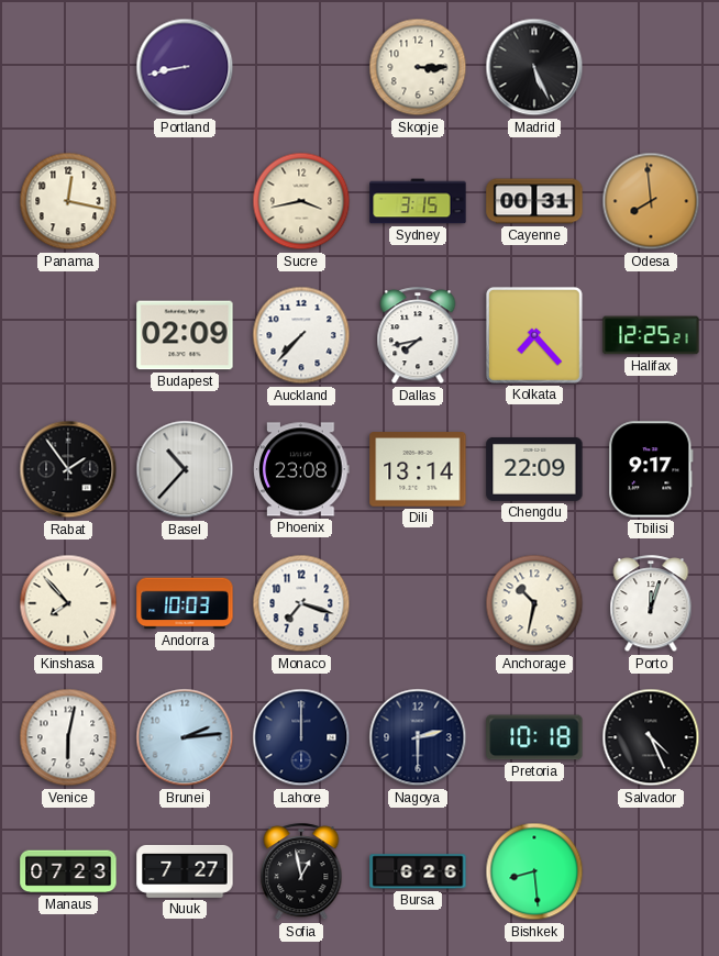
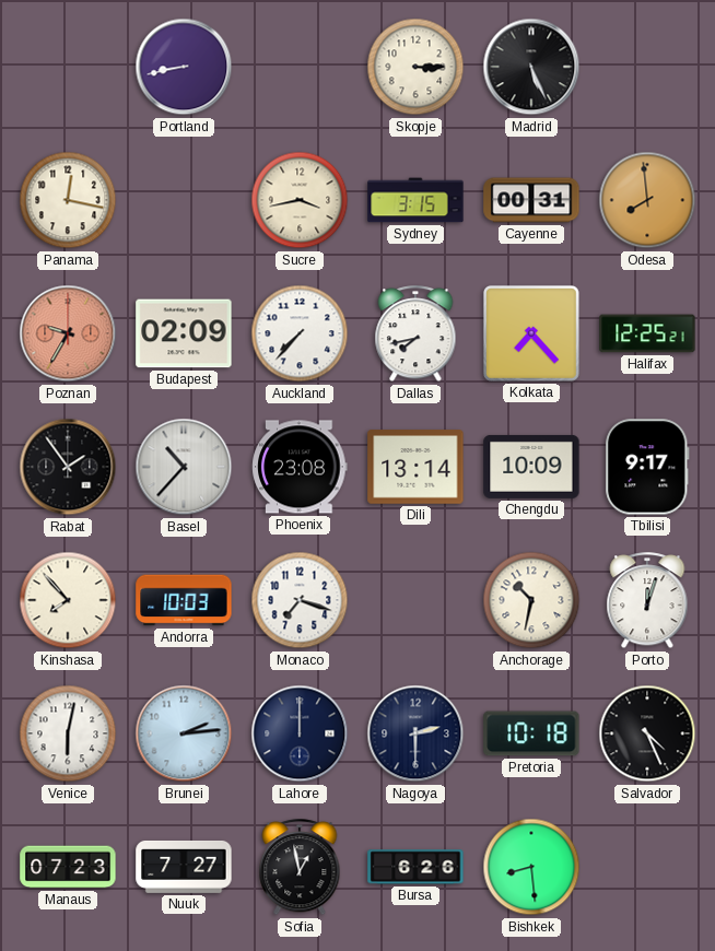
Poznan: none -> 9:35 (68, 333)
Chengdu: 22:09 -> 10:09 (531, 467)
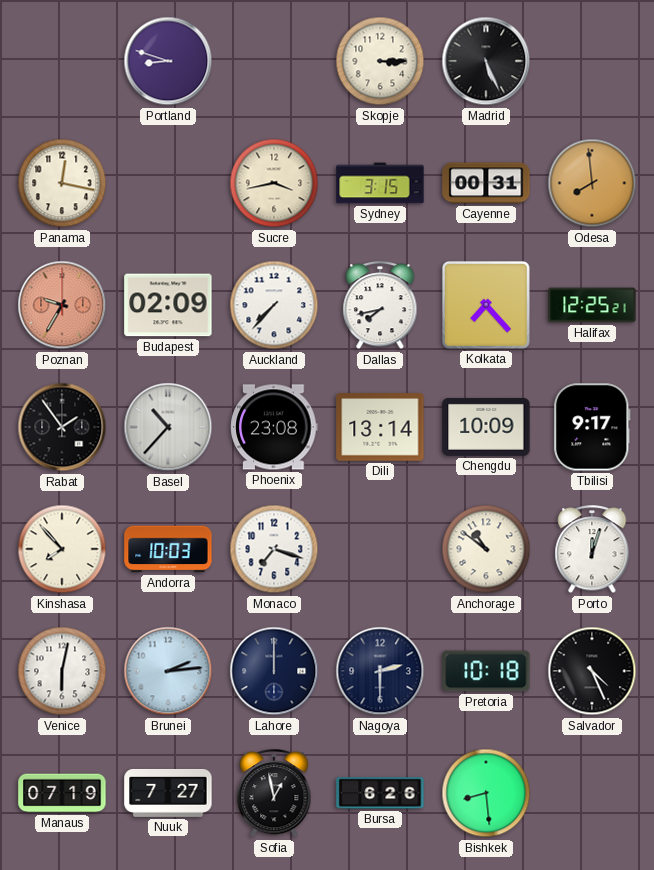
Portland: 8:43 -> 8:48 (168, 61)
Anchorage: 10:32 -> 10:51 (486, 549)
Manaus: 07:23 -> 07:19 (62, 793)
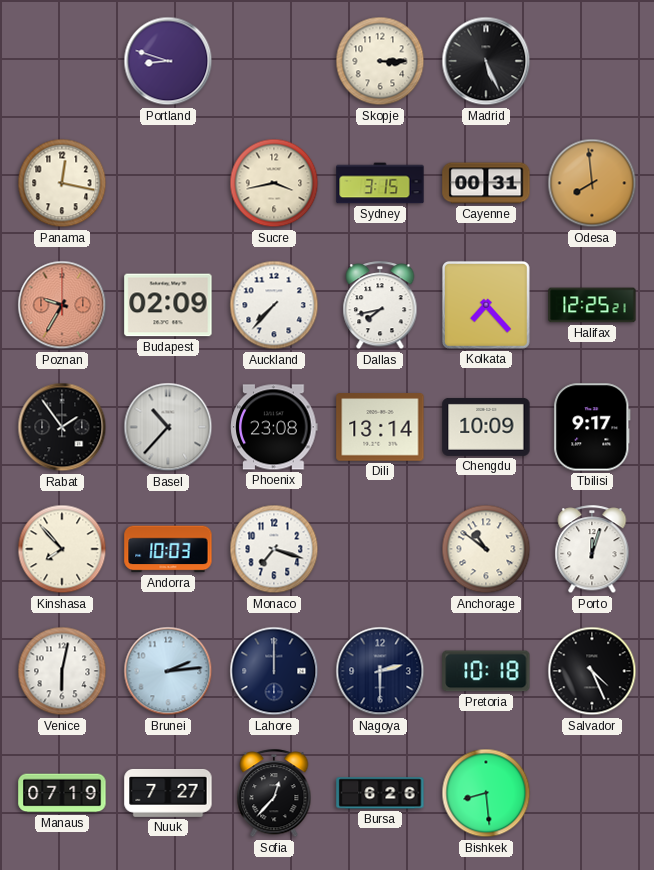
Sofia: 12:58 -> 12:37 (274, 794)
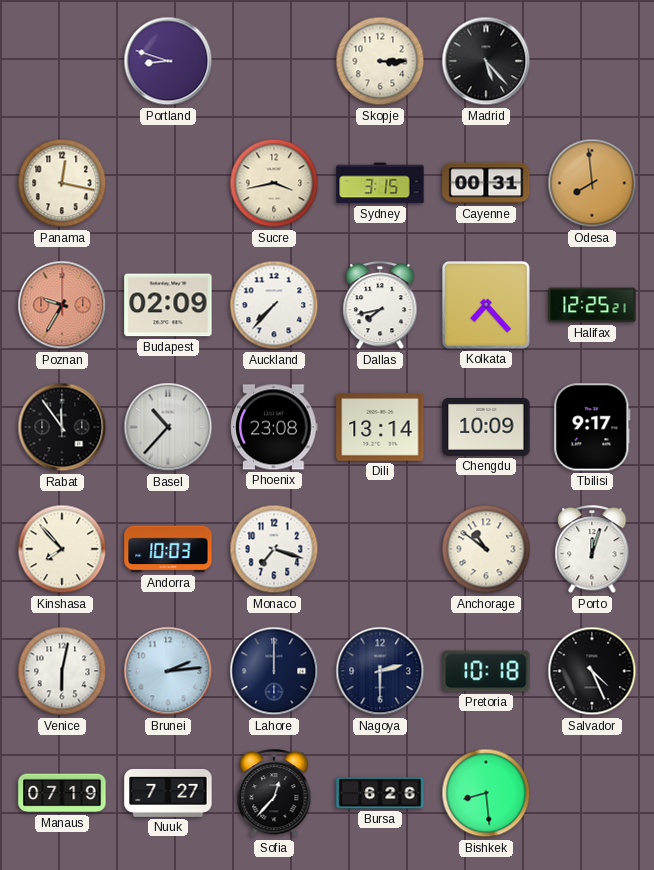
Madrid: 5:26 -> 5:23 (486, 61)
Rabat: 1:54 -> 11:54 (62, 427)
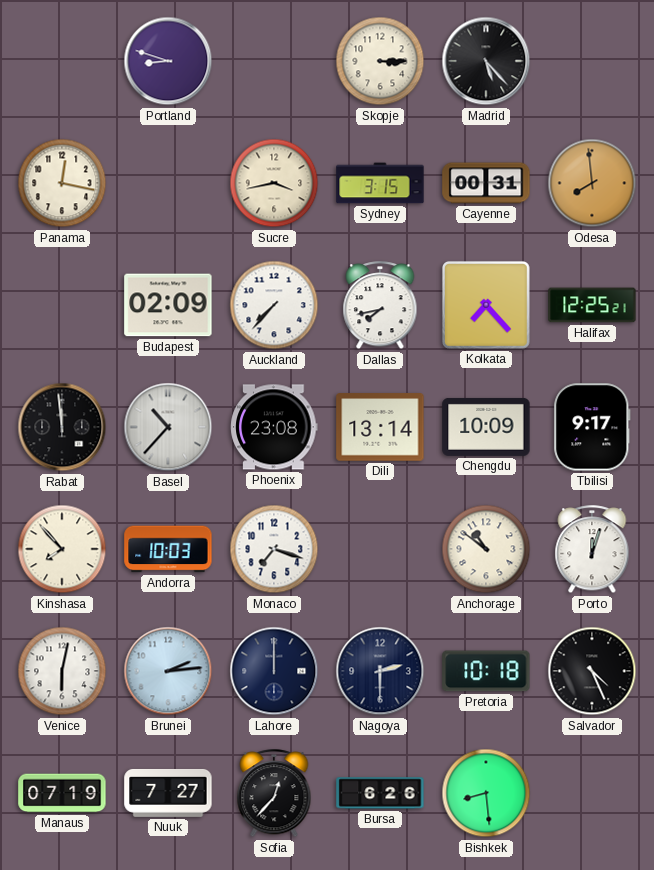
Poznan: 9:35 -> none (62, 305)
Rabat: 11:54 -> 11:59 (62, 427)
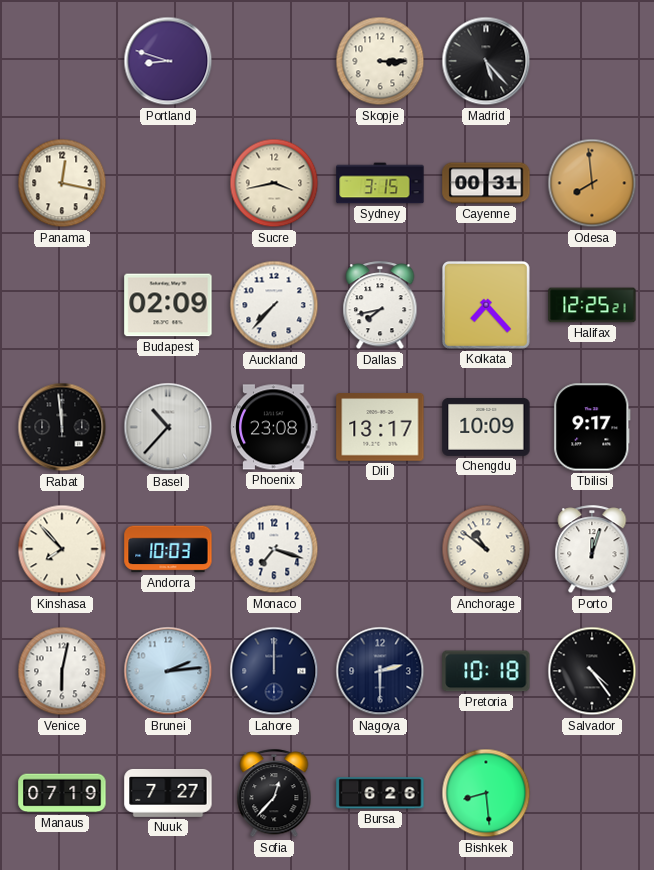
Dili: 13:14 -> 13:17 (380, 427)
Salvador: 4:26 -> 4:24 (592, 671)
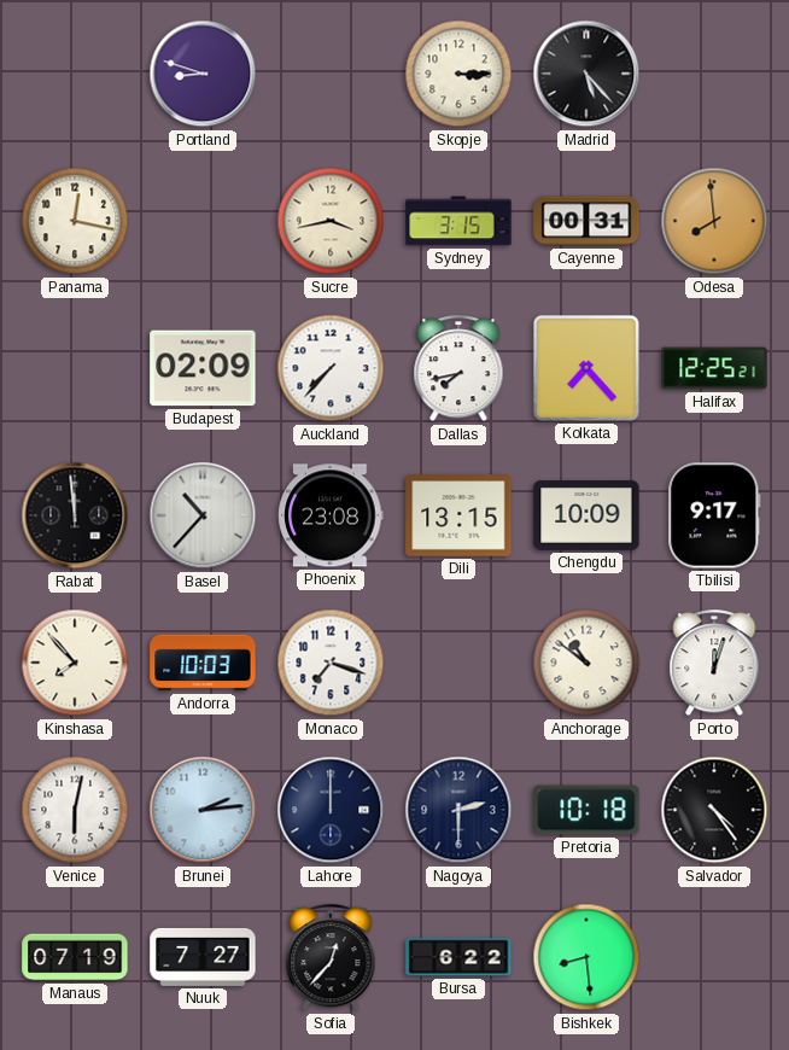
Dili: 13:17 -> 13:15 (458, 515)
Bursa: 6:26 -> 6:22 (458, 957)
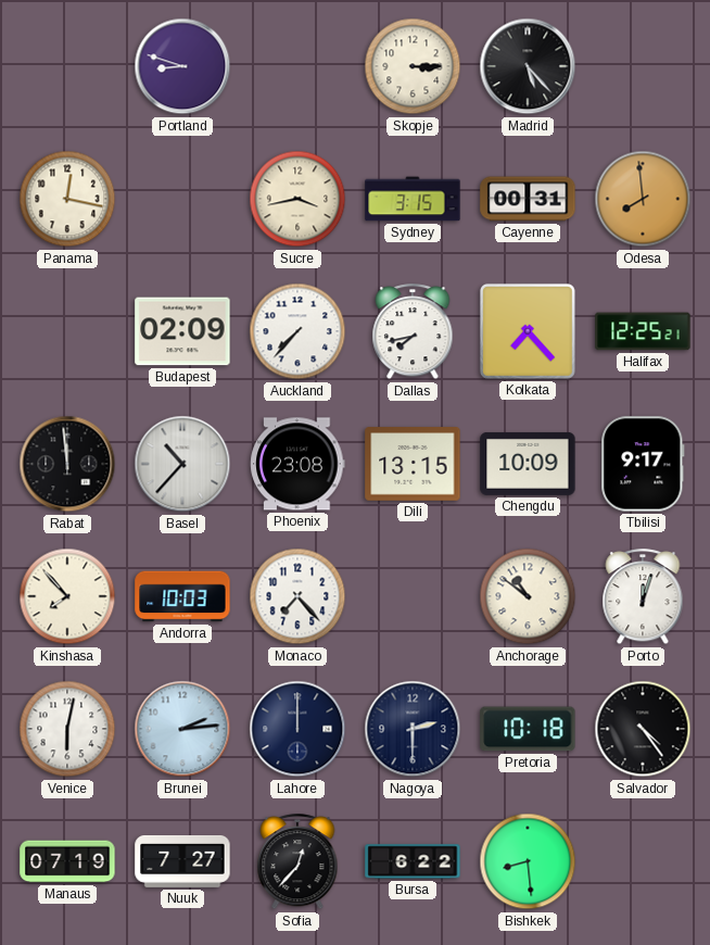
Monaco: 7:18 -> 7:23 (297, 596)
